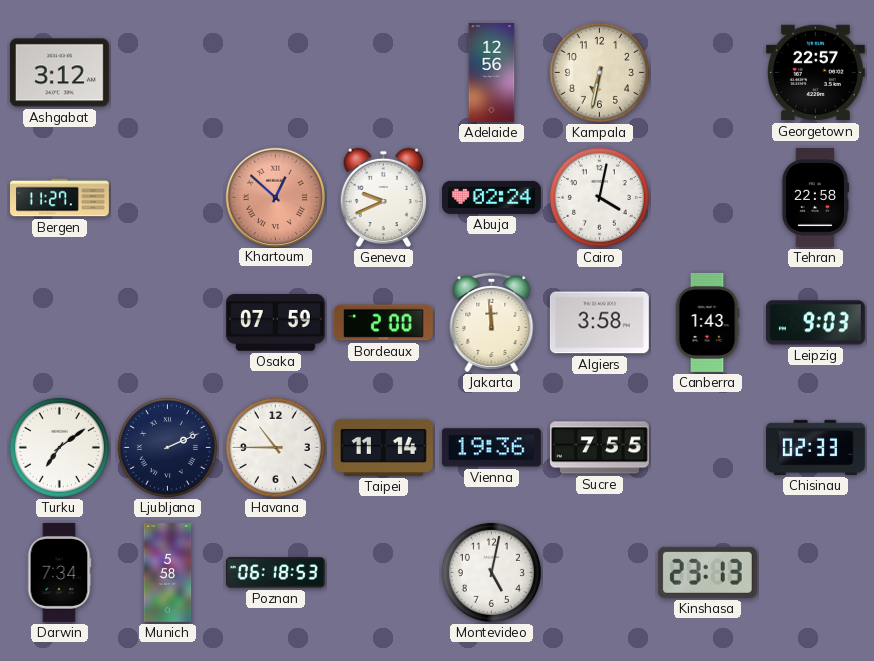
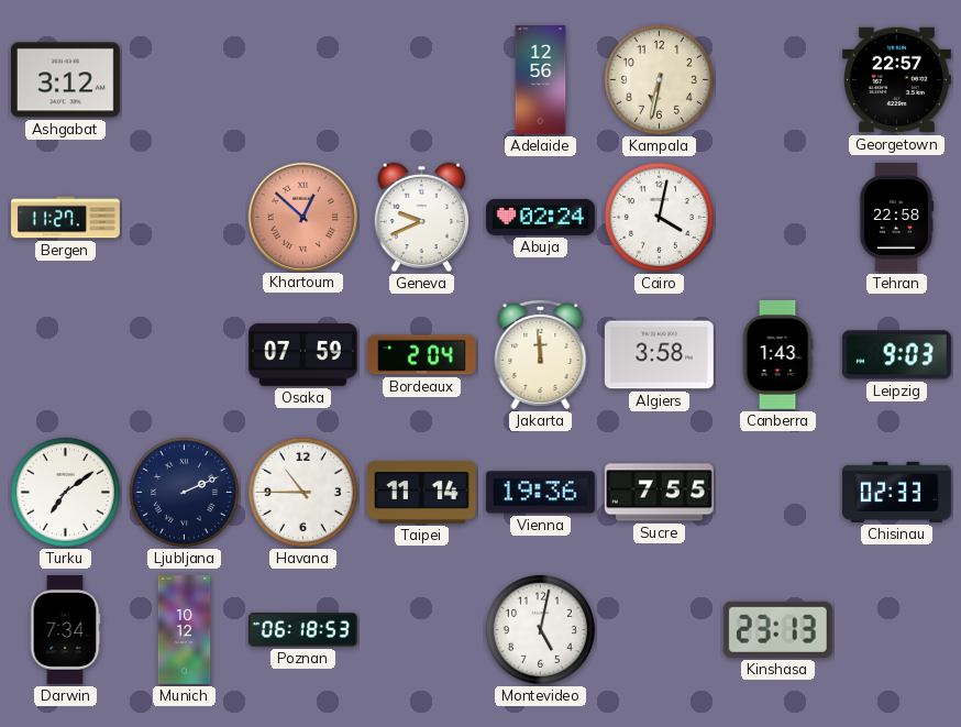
Bordeaux: 2:00 -> 2:04 (421, 355)
Munich: 5:58 -> 10:12 (185, 630)
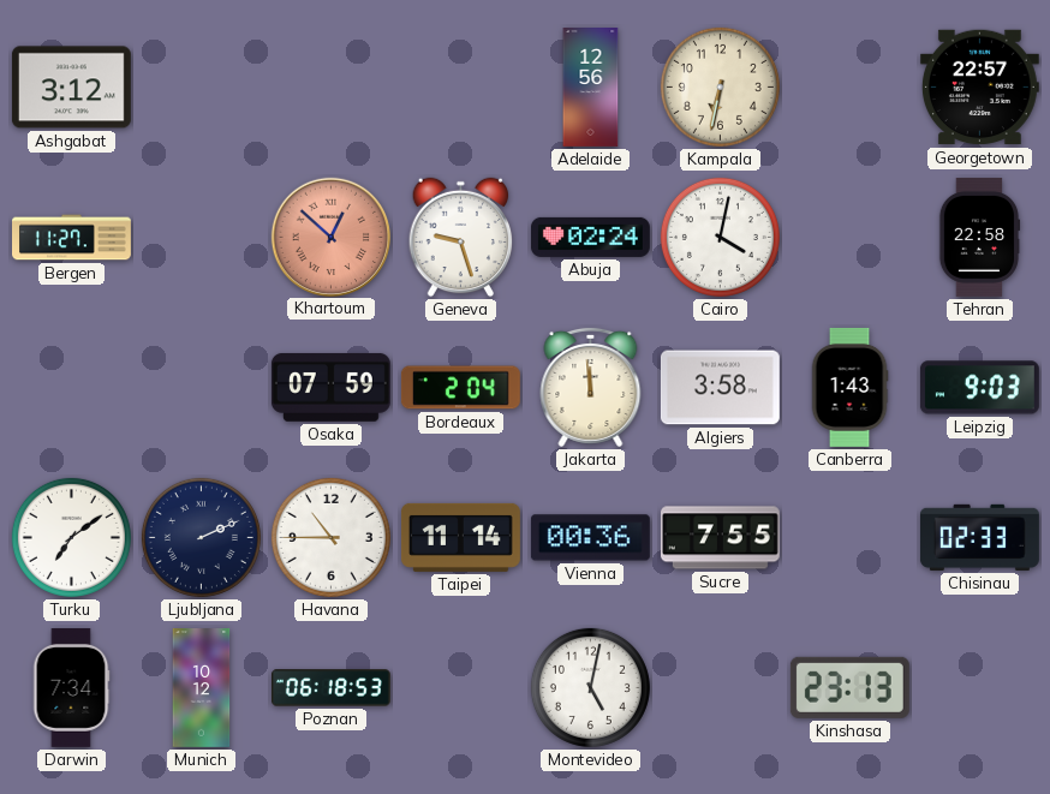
Geneva: 9:41 -> 9:27 (461, 238)
Vienna: 19:36 -> 00:36 (590, 538)
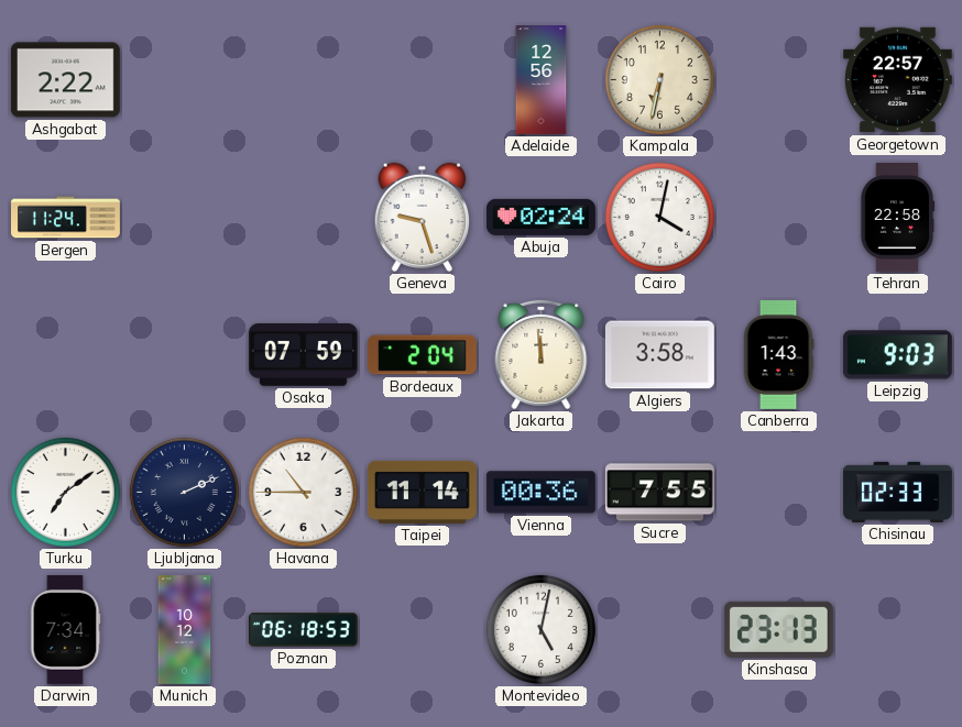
Ashgabat: 3:12 -> 2:22 (65, 80)
Bergen: 11:27 -> 11:24 (66, 218)
Khartoum: 12:52 -> none (330, 237)
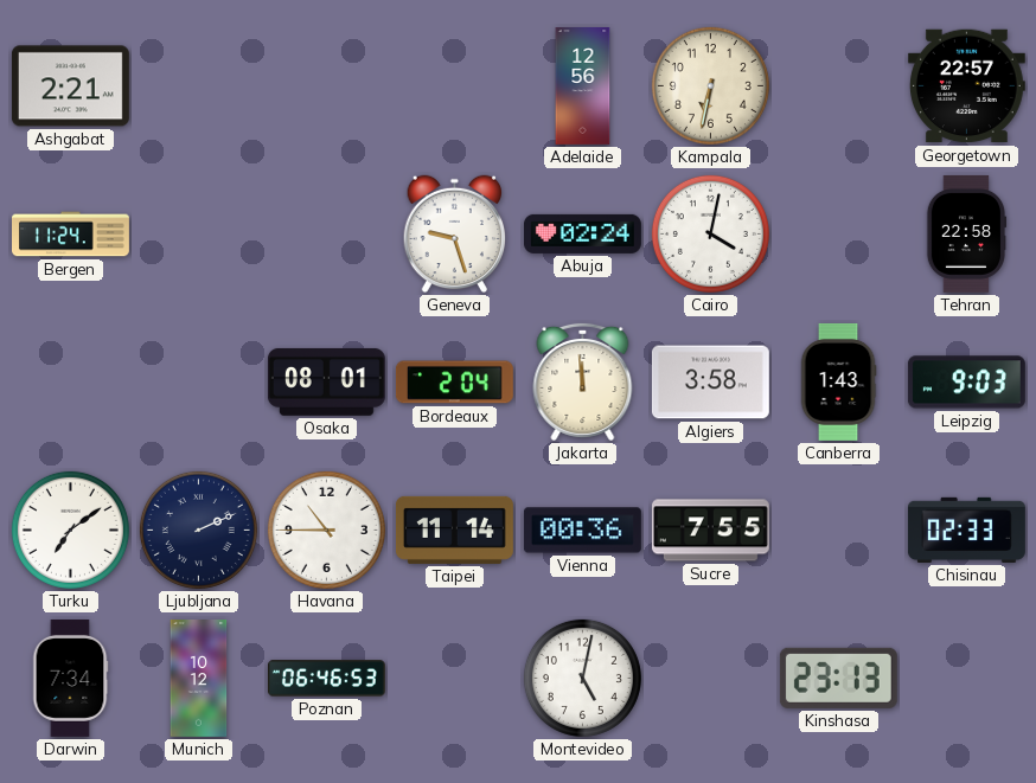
Ashgabat: 2:22 -> 2:21 (70, 86)
Osaka: 07:59 -> 08:01 (326, 383)
Poznan: 06:18 -> 06:46 (326, 679)
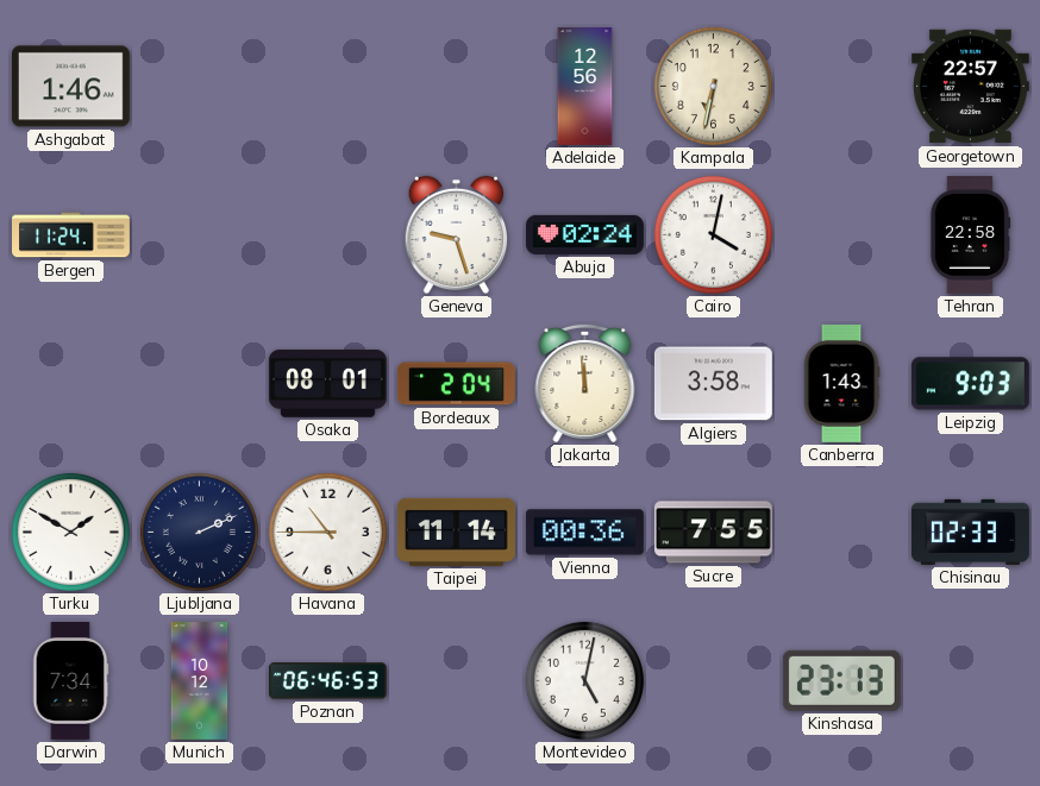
Ashgabat: 2:21 -> 1:46 (70, 87)
Turku: 7:09 -> 1:50 (70, 532)
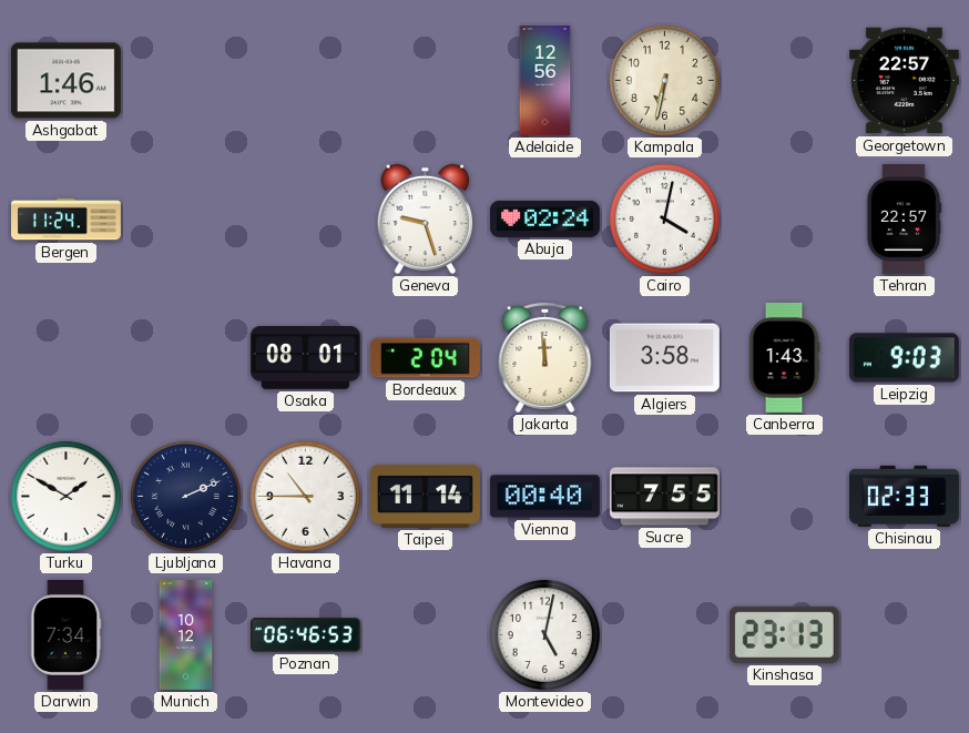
Tehran: 22:58 -> 22:57 (904, 218)
Vienna: 00:36 -> 00:40 (544, 497)
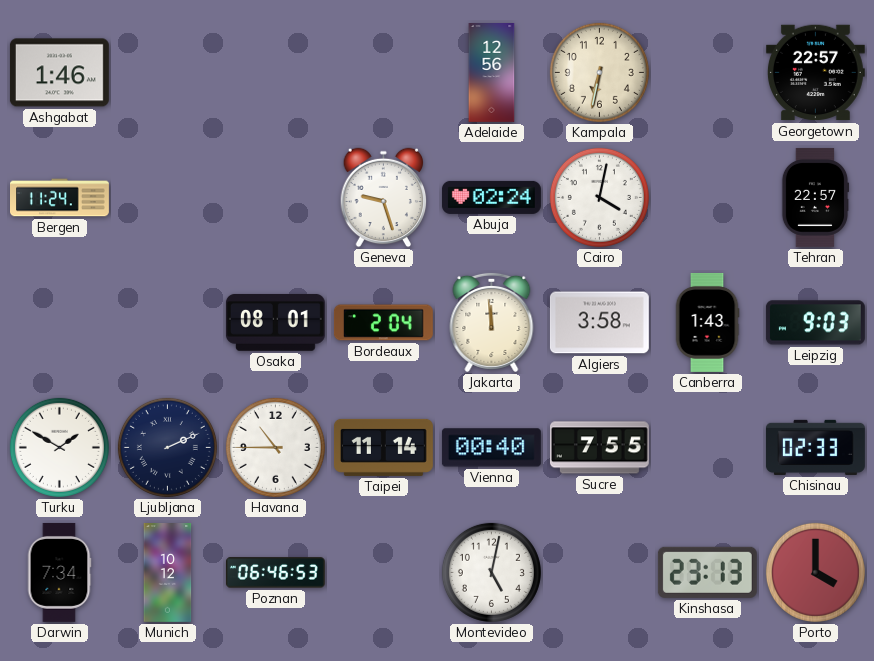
Porto: none -> 4:00 (815, 572)
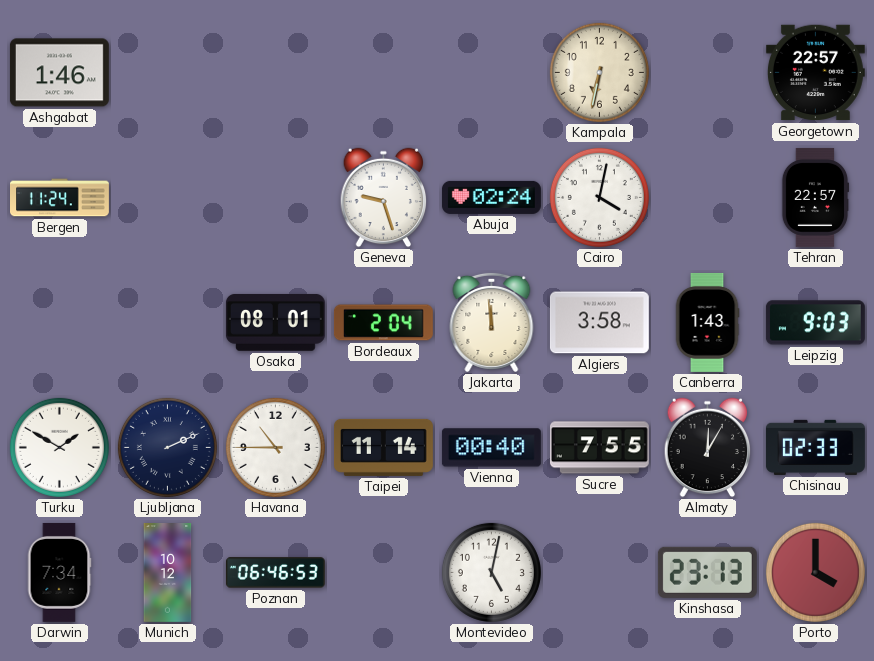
Adelaide: 12:56 -> none (492, 73)
Almaty: none -> 12:05 (708, 448)
